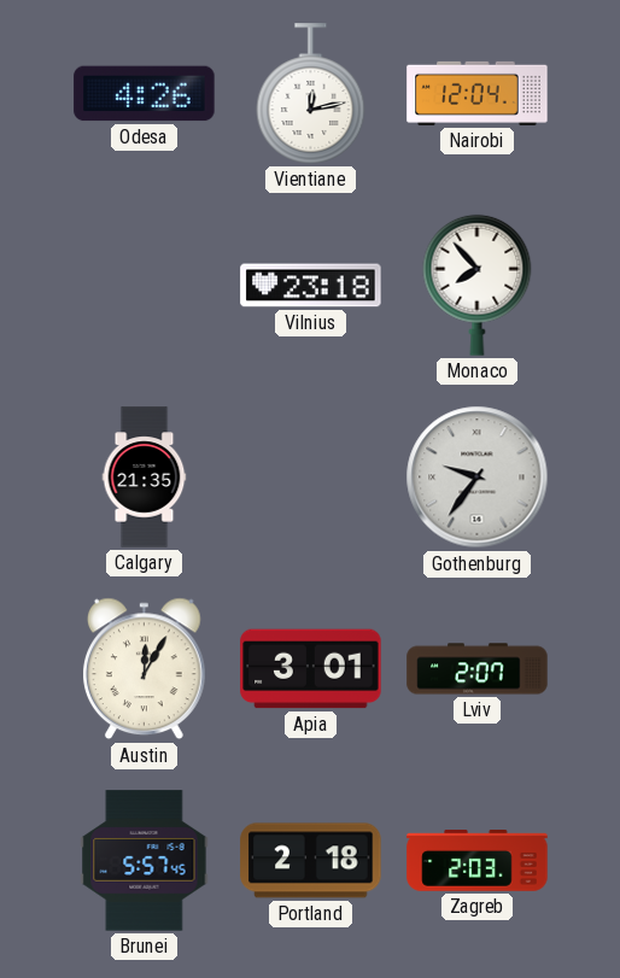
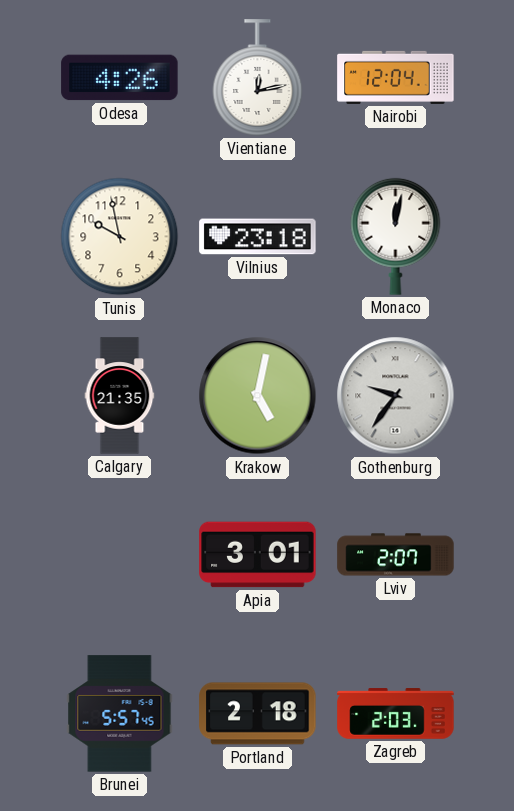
Tunis: none -> 9:58 (120, 237)
Monaco: 7:53 -> 12:02 (396, 236)
Krakow: none -> 5:02 (258, 396)
Austin: 12:05 -> none (145, 669)
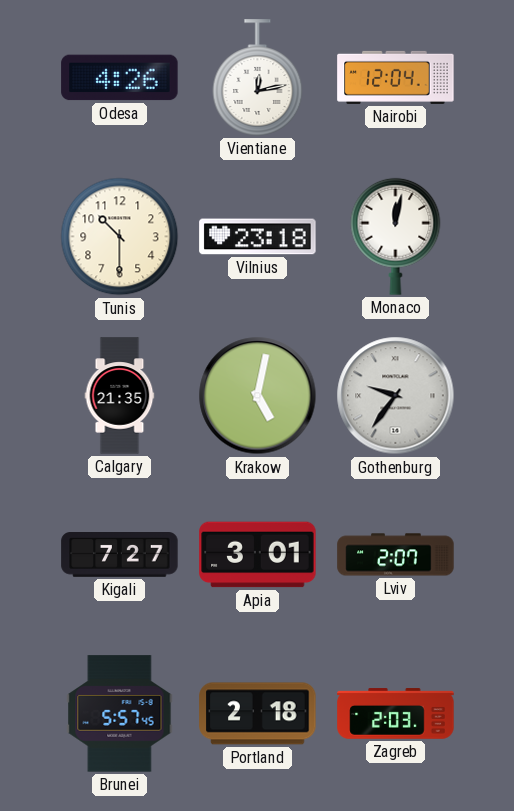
Tunis: 9:58 -> 10:30 (120, 237)
Kigali: none -> 7:27 (120, 555)
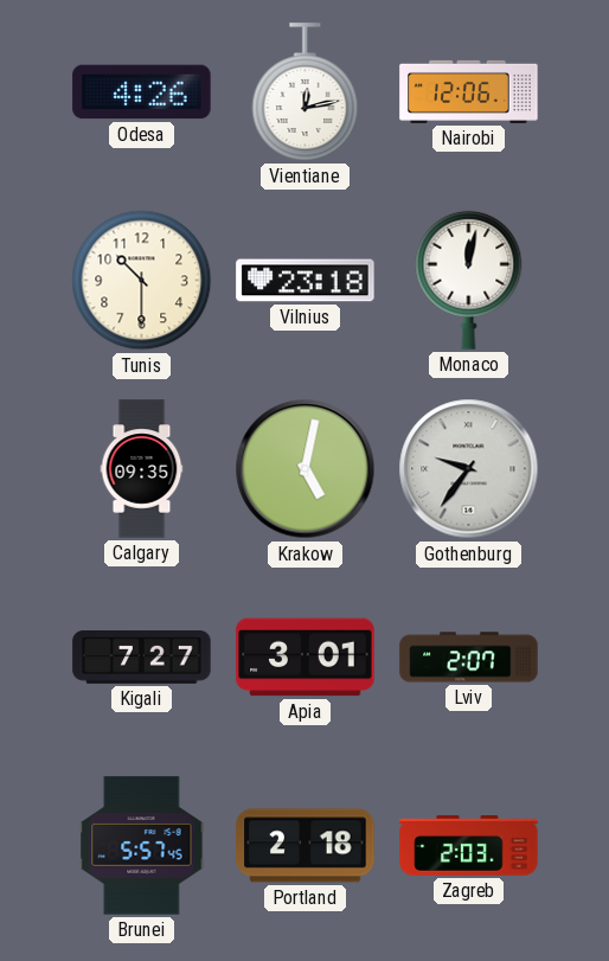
Nairobi: 12:04 -> 12:06 (469, 91)
Calgary: 21:35 -> 09:35 (142, 469)
